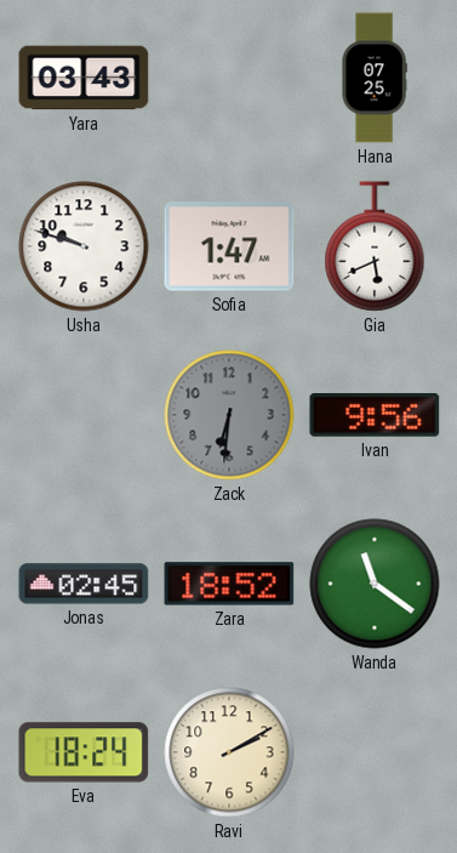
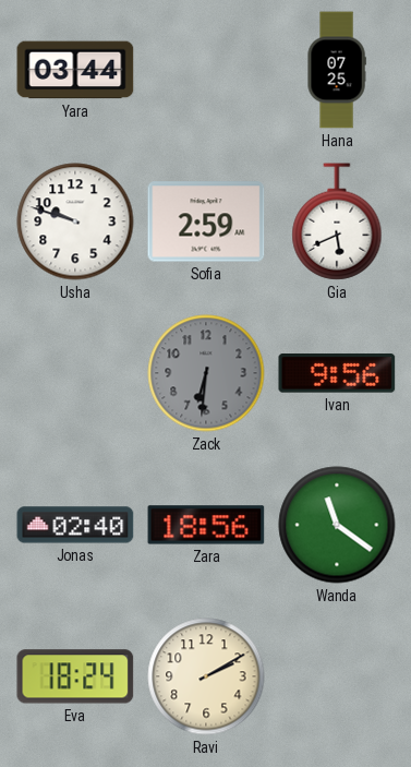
Yara: 03:43 -> 03:44 (75, 70)
Sofia: 1:47 -> 2:59 (206, 221)
Jonas: 02:45 -> 02:40 (75, 525)
Zara: 18:52 -> 18:56 (206, 525)
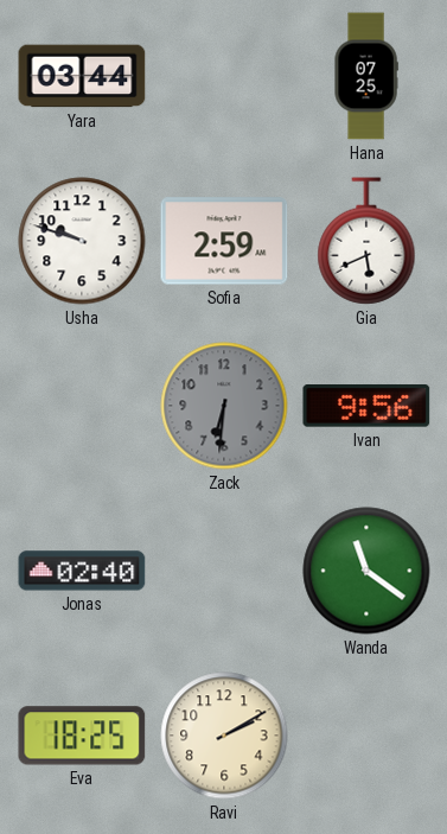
Zara: 18:56 -> none (206, 525)
Eva: 18:24 -> 18:25 (82, 736)
